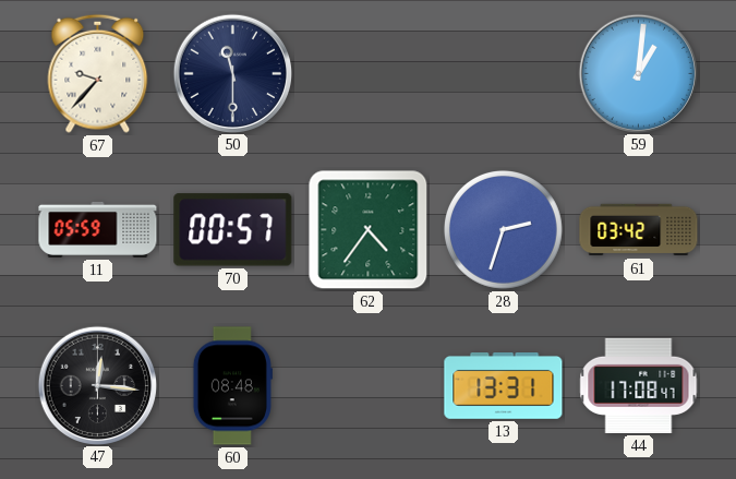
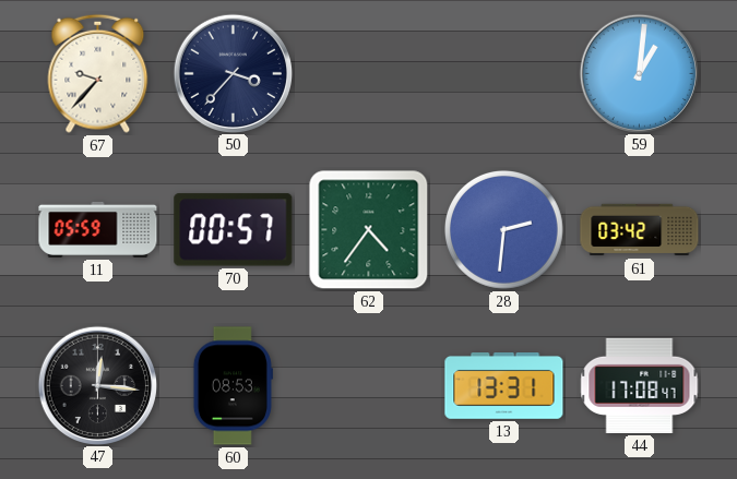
50: 11:30 -> 3:37 (233, 73)
28: 2:33 -> 2:31 (503, 229)
60: 08:48 -> 08:53 (233, 386)
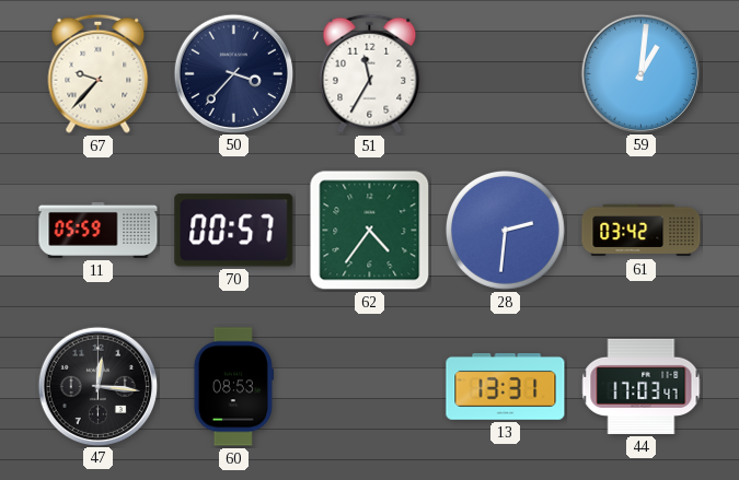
51: none -> 11:35 (370, 73)
44: 17:08 -> 17:03 (642, 386)
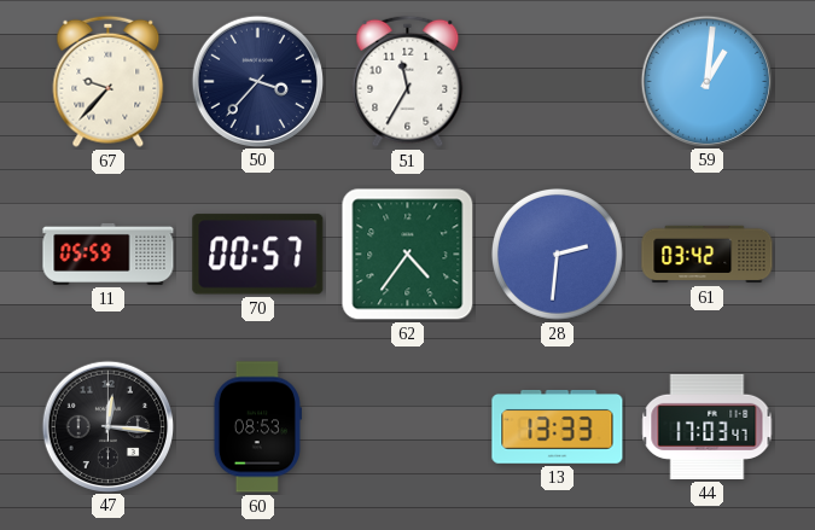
13: 13:31 -> 13:33 (558, 427)
